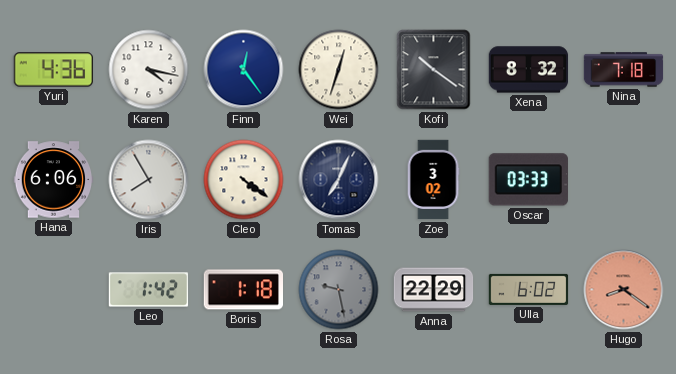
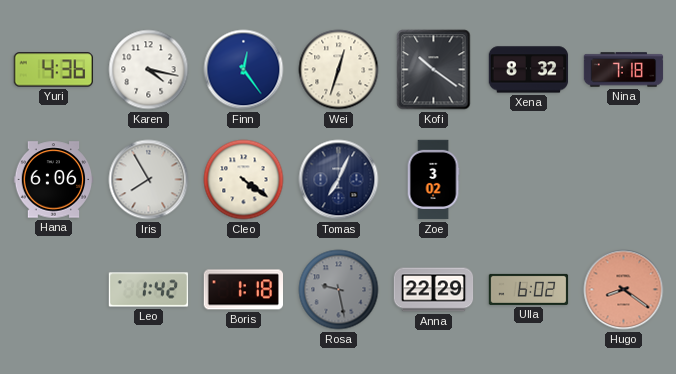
Oscar: 03:33 -> none (528, 180)
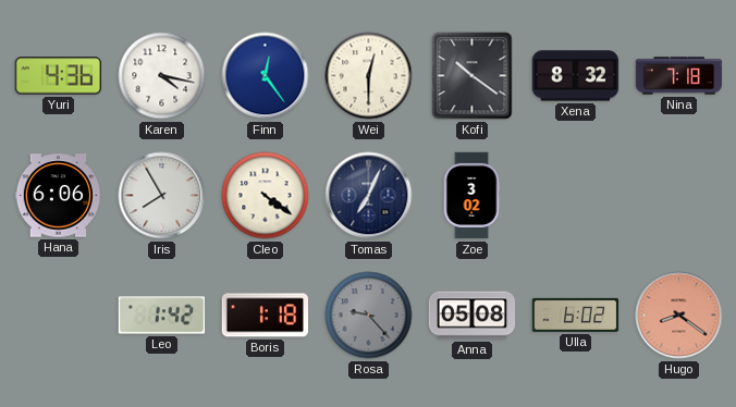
Wei: 12:33 -> 12:30 (369, 76)
Rosa: 9:28 -> 9:23 (369, 316)
Anna: 22:29 -> 05:08 (473, 316)
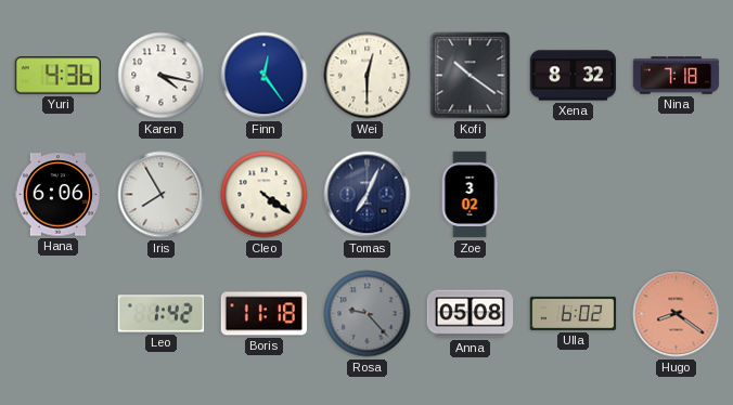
Boris: 1:18 -> 11:18 (263, 314)
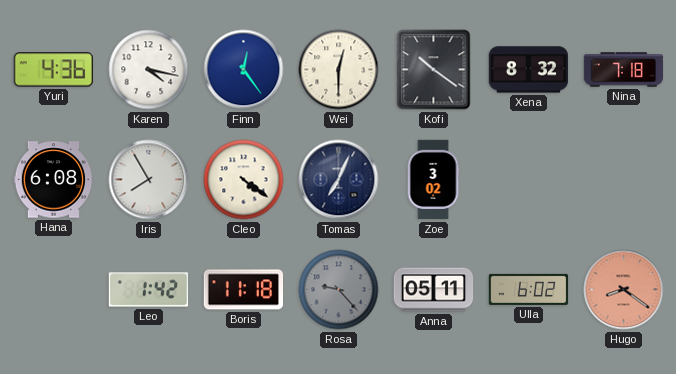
Hana: 6:06 -> 6:08 (54, 180)
Anna: 05:08 -> 05:11 (434, 290)
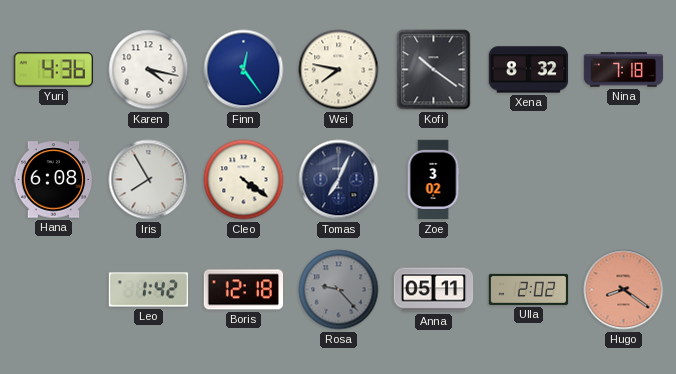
Wei: 12:30 -> 7:47 (339, 70)
Boris: 11:18 -> 12:18 (243, 290)
Ulla: 6:02 -> 2:02 (529, 289)
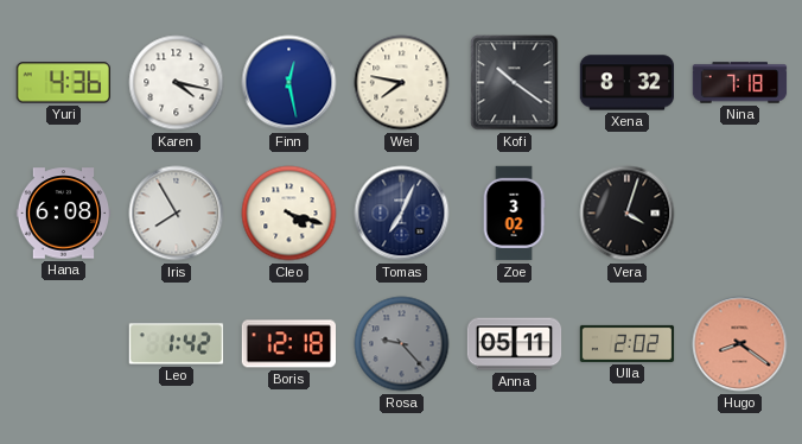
Finn: 12:24 -> 12:28 (289, 83)
Cleo: 4:21 -> 4:18 (289, 214)
Vera: none -> 4:03 (628, 214)
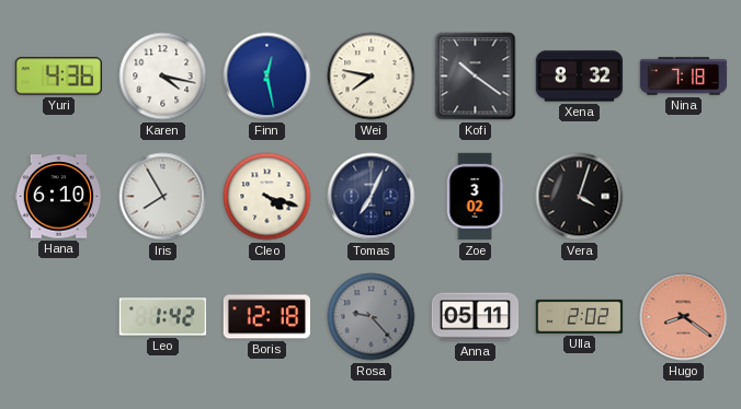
Hana: 6:08 -> 6:10 (59, 197)
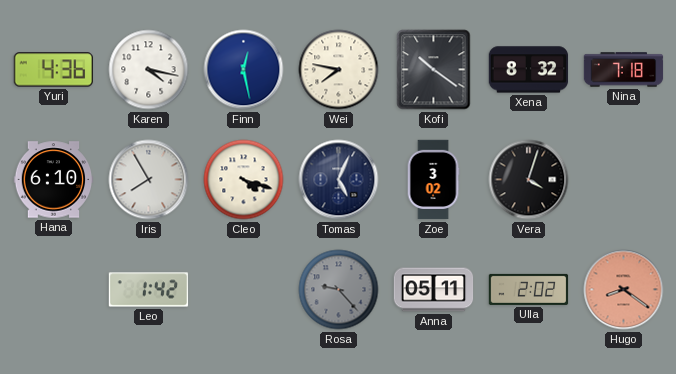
Tomas: 7:04 -> 5:04 (339, 180)
Boris: 12:18 -> none (266, 317)
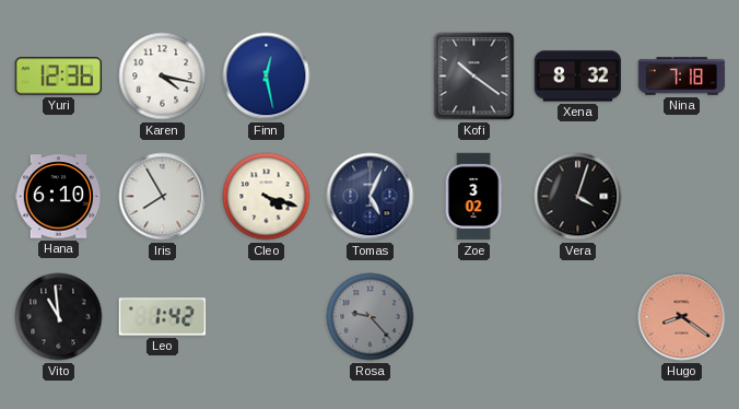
Yuri: 4:36 -> 12:36 (59, 77)
Wei: 7:47 -> none (339, 70)
Vito: none -> 10:59 (59, 317)
Anna: 05:11 -> none (434, 290)
Ulla: 2:02 -> none (529, 289)
